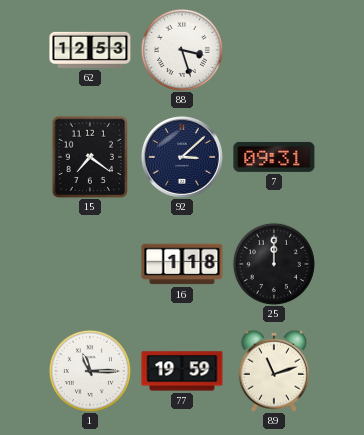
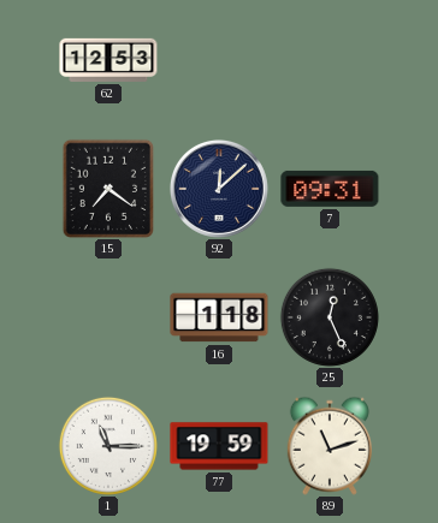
88: 3:27 -> none (182, 50)
92: 3:08 -> 12:08 (219, 189)
25: 12:00 -> 12:26 (330, 317)
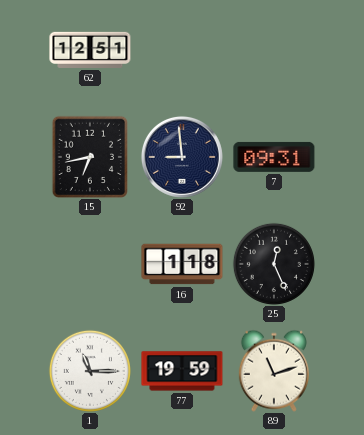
62: 12:53 -> 12:51 (90, 50)
15: 7:21 -> 6:43 (89, 156)
92: 12:08 -> 8:59 (182, 157)
